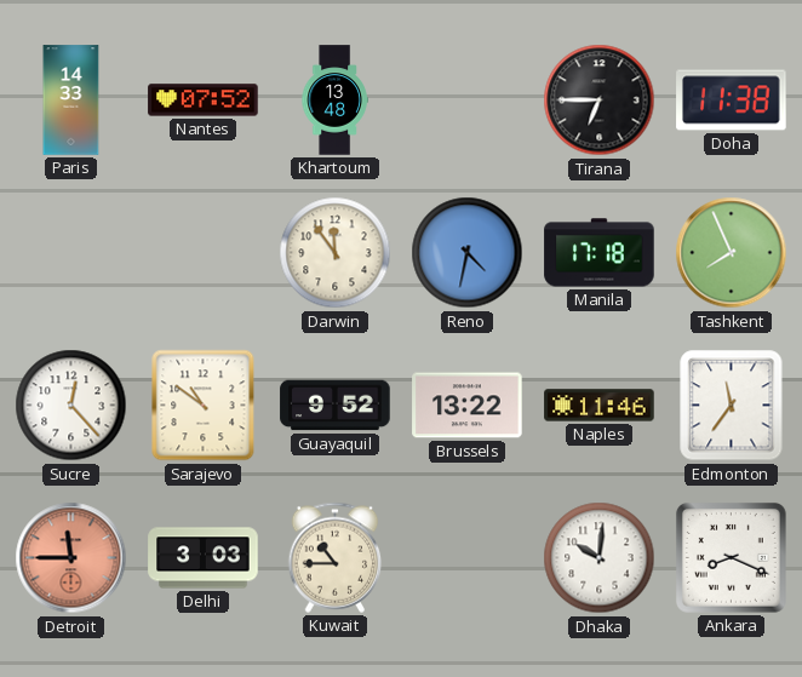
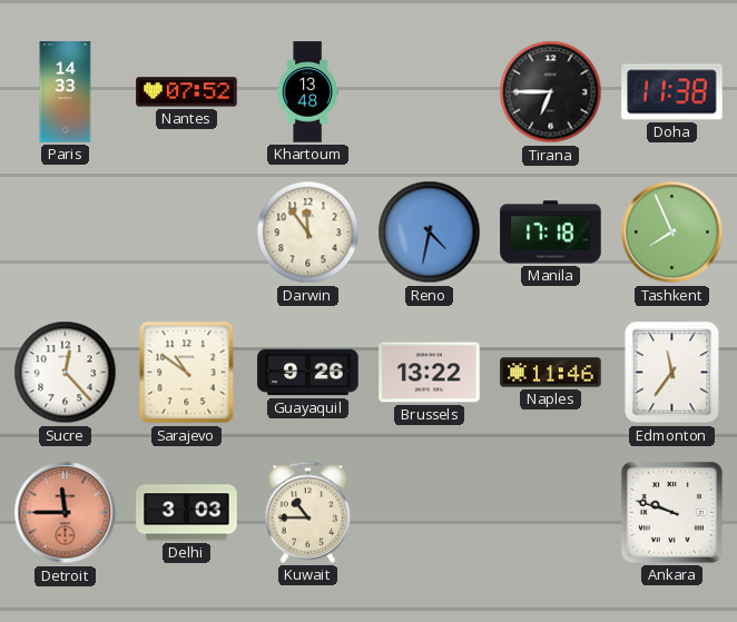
Guayaquil: 9:52 -> 9:26 (308, 373)
Dhaka: 10:01 -> none (600, 558)
Ankara: 8:19 -> 9:48 (671, 512)
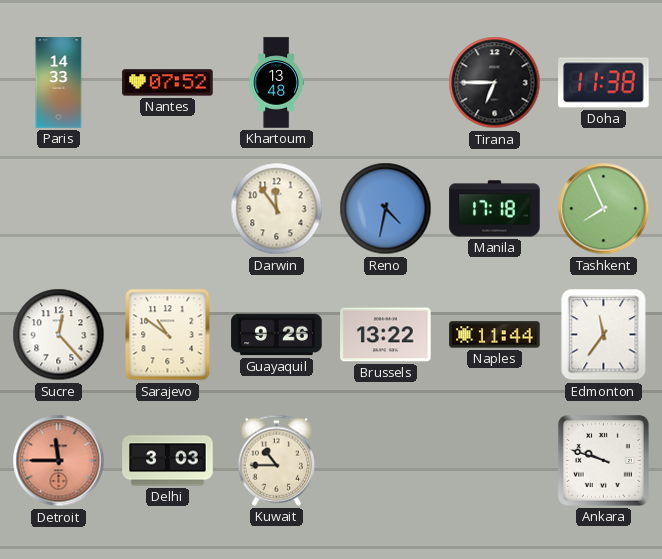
Naples: 11:46 -> 11:44 (495, 335)
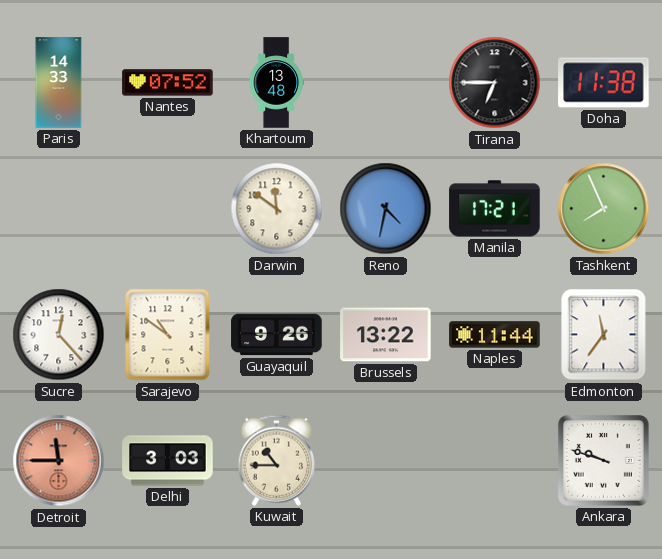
Darwin: 11:54 -> 11:51 (277, 209)
Manila: 17:18 -> 17:21 (495, 209)
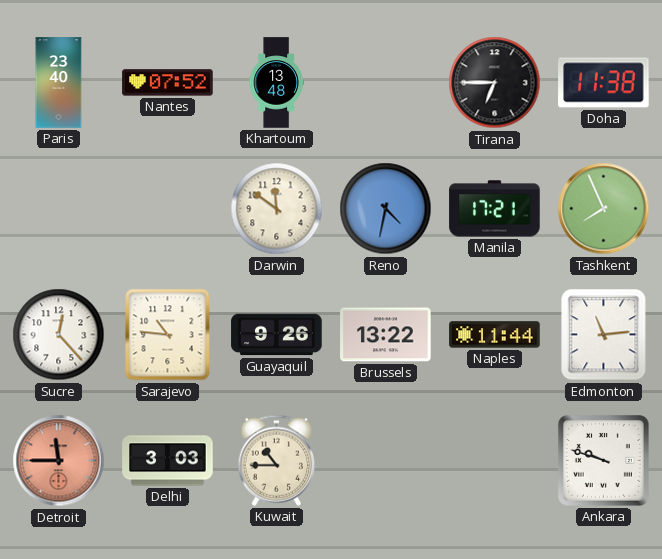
Paris: 14:33 -> 23:40 (59, 83)
Sarajevo: 10:51 -> 10:46 (168, 335)
Edmonton: 11:36 -> 11:14 (604, 335)
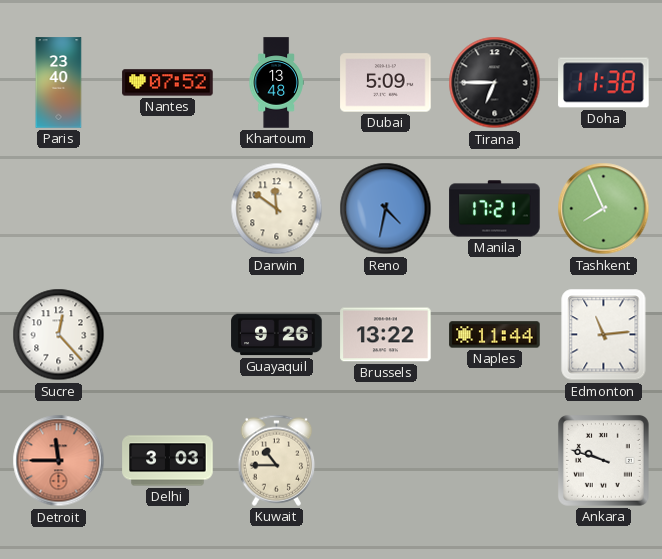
Dubai: none -> 5:09 (386, 83)
Sarajevo: 10:46 -> none (168, 335)
